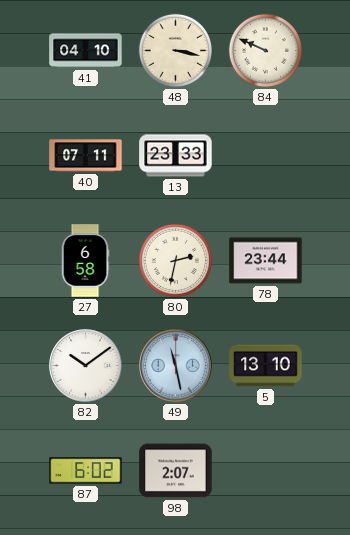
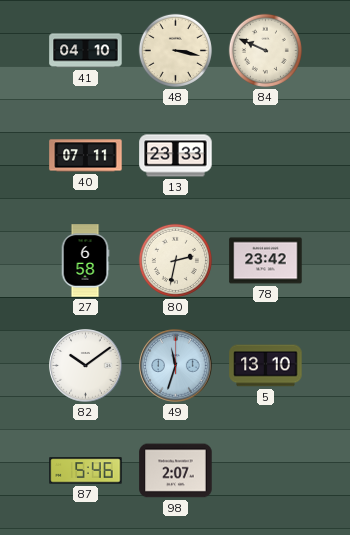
78: 23:44 -> 23:42 (266, 261)
49: 11:28 -> 11:33 (176, 366)
87: 6:02 -> 5:46 (86, 471)
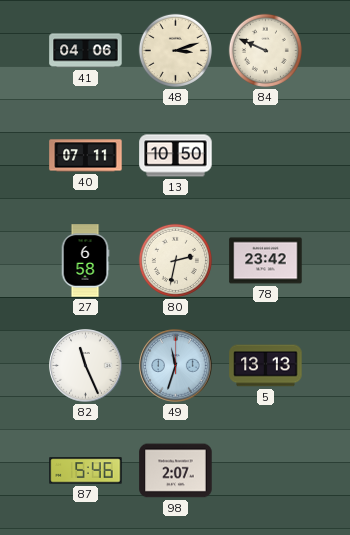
41: 04:10 -> 04:06 (86, 51)
48: 3:17 -> 3:12 (175, 50)
13: 23:33 -> 10:50 (176, 156)
82: 10:09 -> 11:26 (86, 366)
5: 13:10 -> 13:13 (266, 366)
